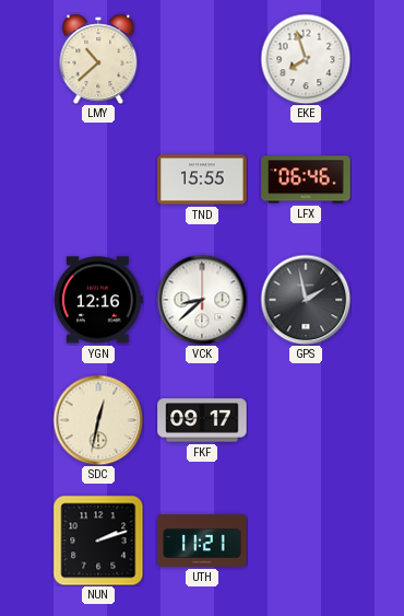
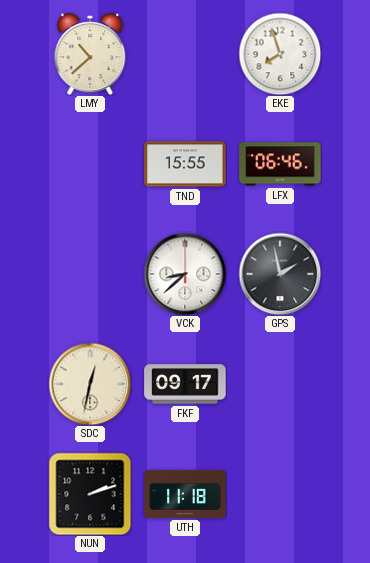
YGN: 12:16 -> none (99, 300)
UTH: 11:21 -> 11:18 (185, 494)
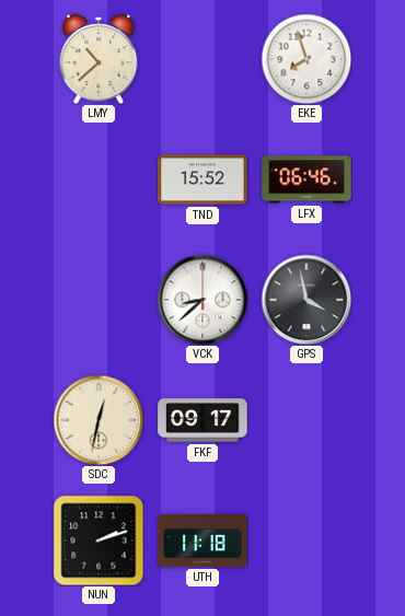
TND: 15:55 -> 15:52 (202, 179)
GPS: 1:58 -> 3:58 (306, 300)
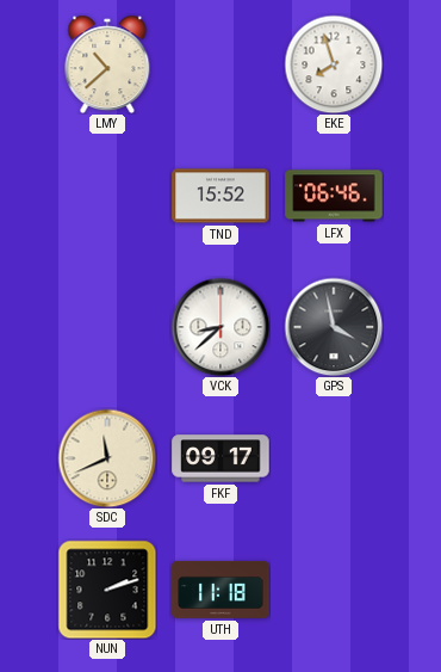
SDC: 12:32 -> 11:41 (107, 458)
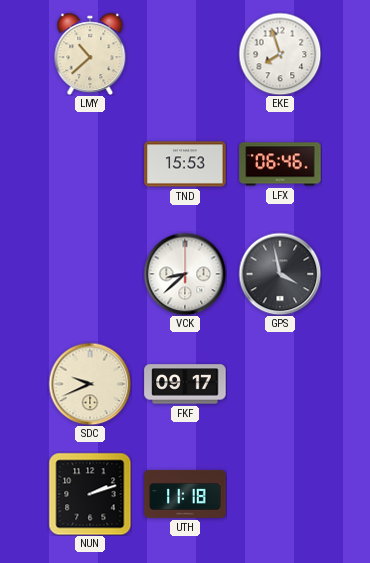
TND: 15:52 -> 15:53 (185, 164)
SDC: 11:41 -> 9:41 (90, 384)
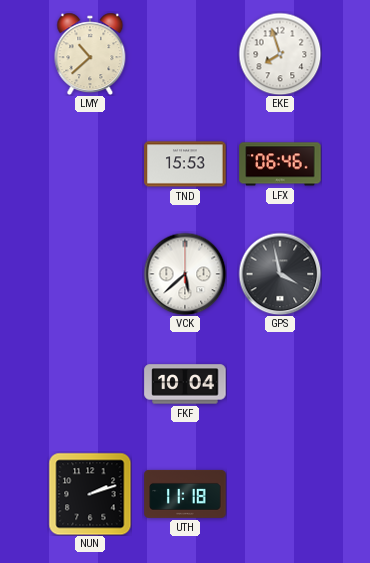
VCK: 8:38 -> 5:38 (185, 274)
SDC: 9:41 -> none (90, 384)
FKF: 09:17 -> 10:04 (185, 384)
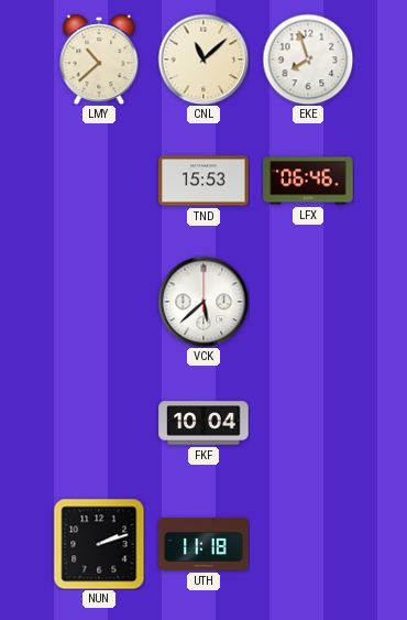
CNL: none -> 11:08 (204, 59)
GPS: 3:58 -> none (280, 274)
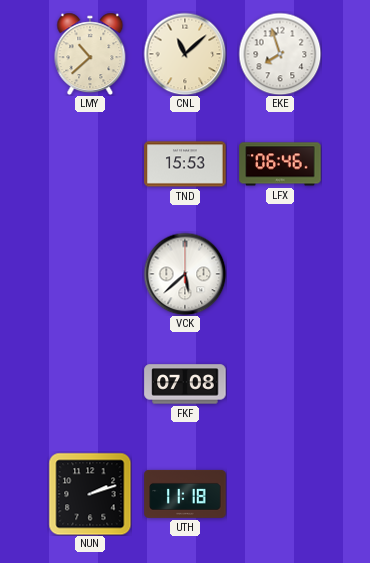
FKF: 10:04 -> 07:08 (185, 384)
